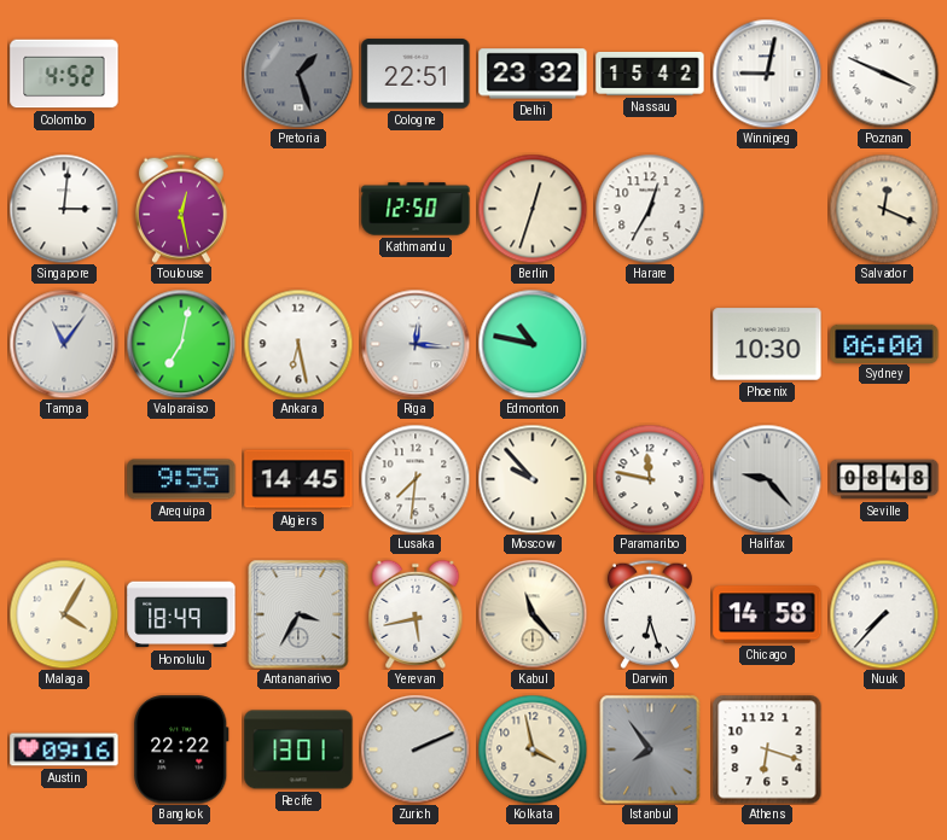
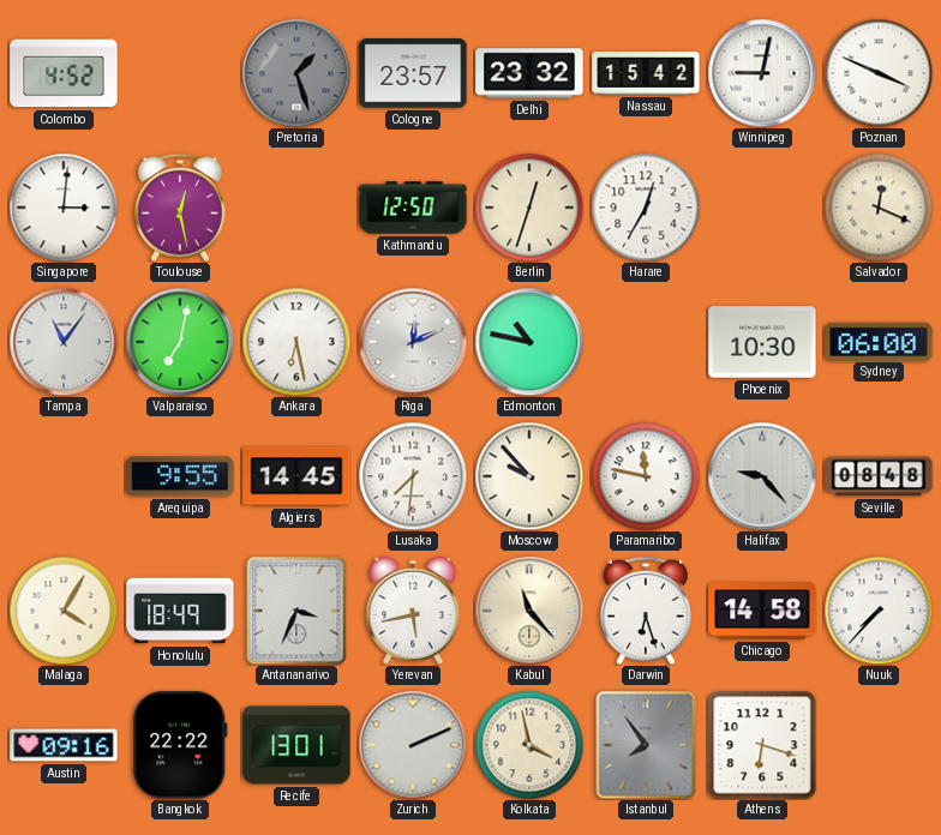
Cologne: 22:51 -> 23:57 (413, 73)
Riga: 12:16 -> 12:11 (413, 342)
Antananarivo: 3:35 -> 3:34 (296, 611)
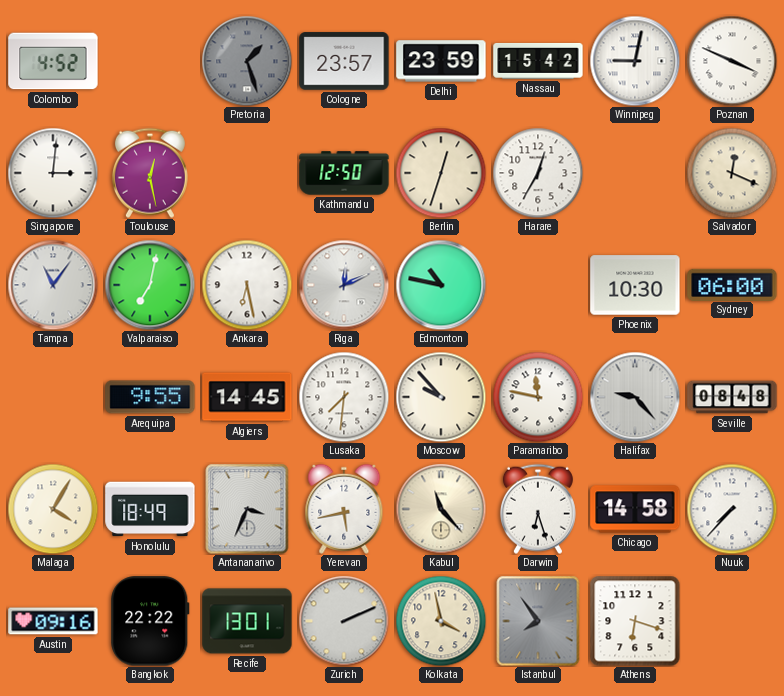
Delhi: 23:32 -> 23:59 (441, 61)
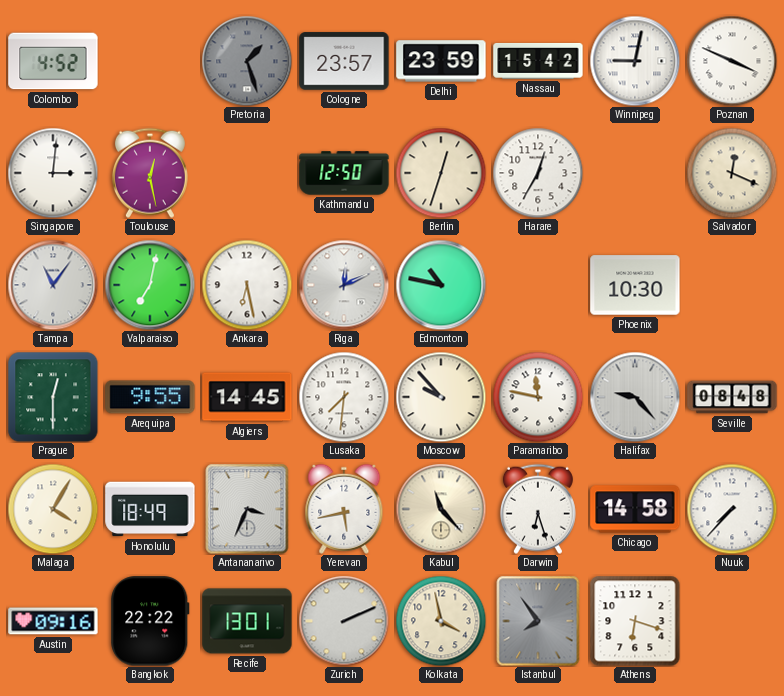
Sydney: 06:00 -> none (732, 284)
Prague: none -> 12:30 (53, 397)
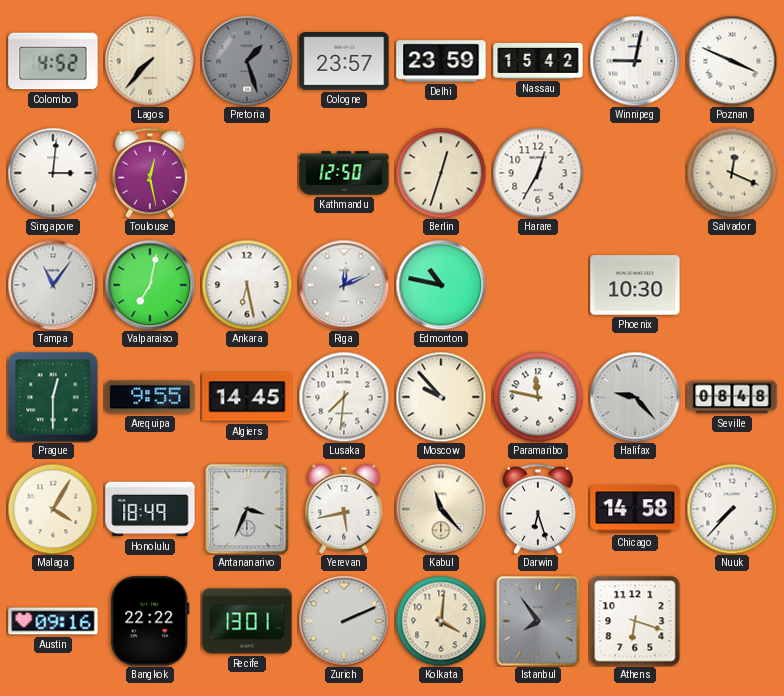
Lagos: none -> 7:37 (150, 61)
Kolkata: 3:58 -> 4:01 (441, 621)
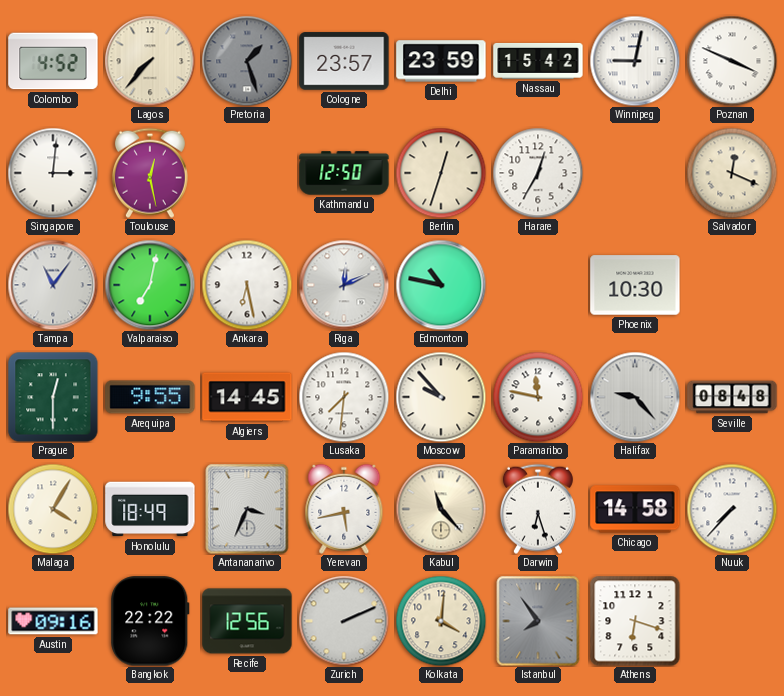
Recife: 13:01 -> 12:56 (247, 621)
